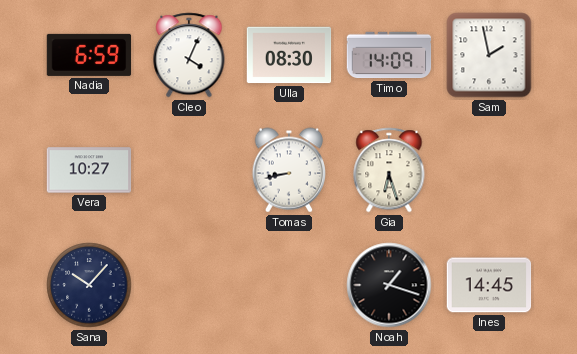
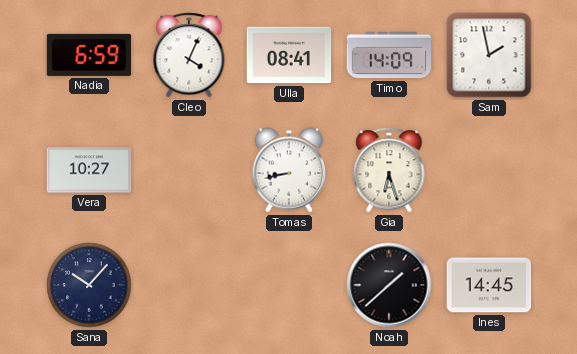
Ulla: 08:30 -> 08:41 (289, 55)
Noah: 1:18 -> 1:38 (389, 285)
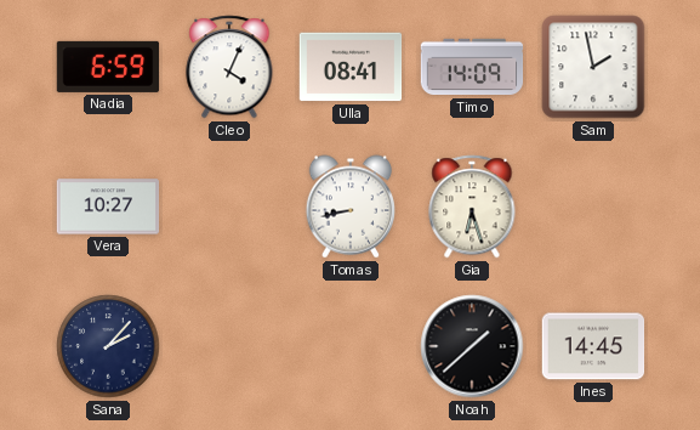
Sana: 10:07 -> 2:07 (108, 346)
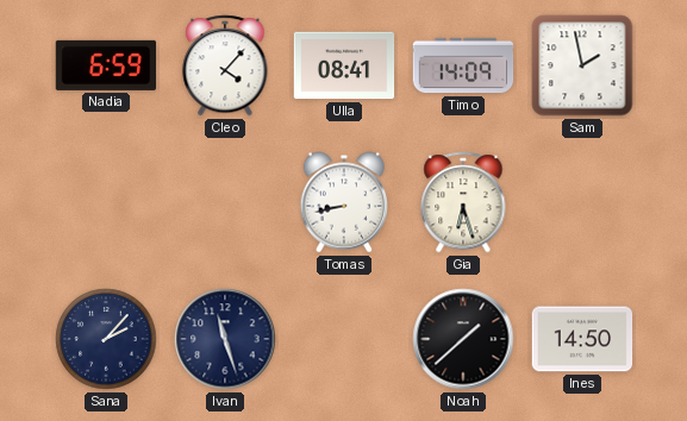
Cleo: 4:04 -> 4:07 (225, 65)
Vera: 10:27 -> none (108, 206)
Ivan: none -> 11:27 (225, 339)
Ines: 14:45 -> 14:50 (582, 339)
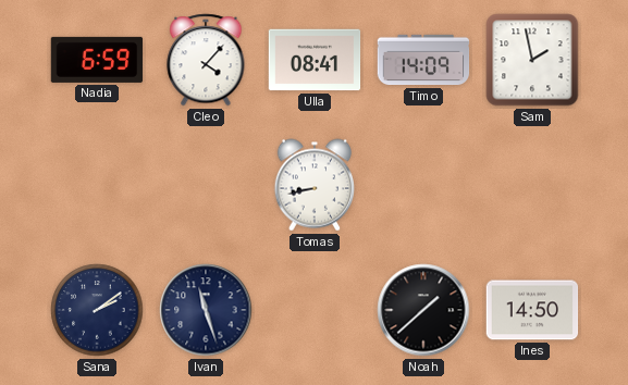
Gia: 6:27 -> none (463, 202)
Sana: 2:07 -> 2:09 (97, 310)
